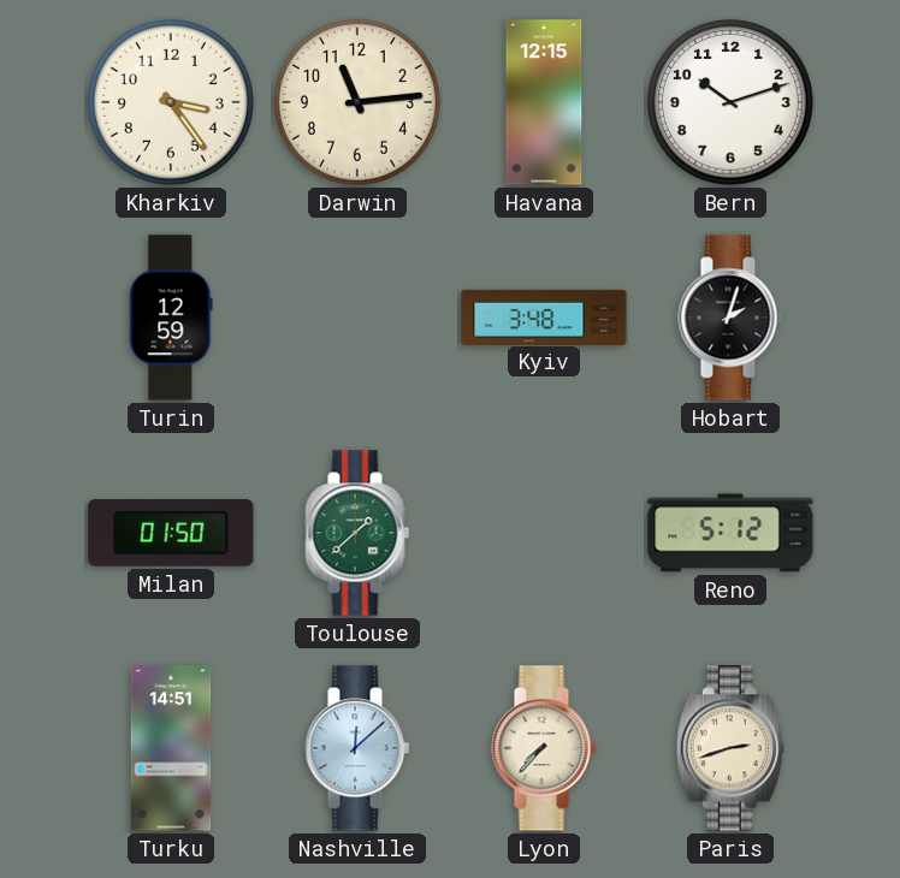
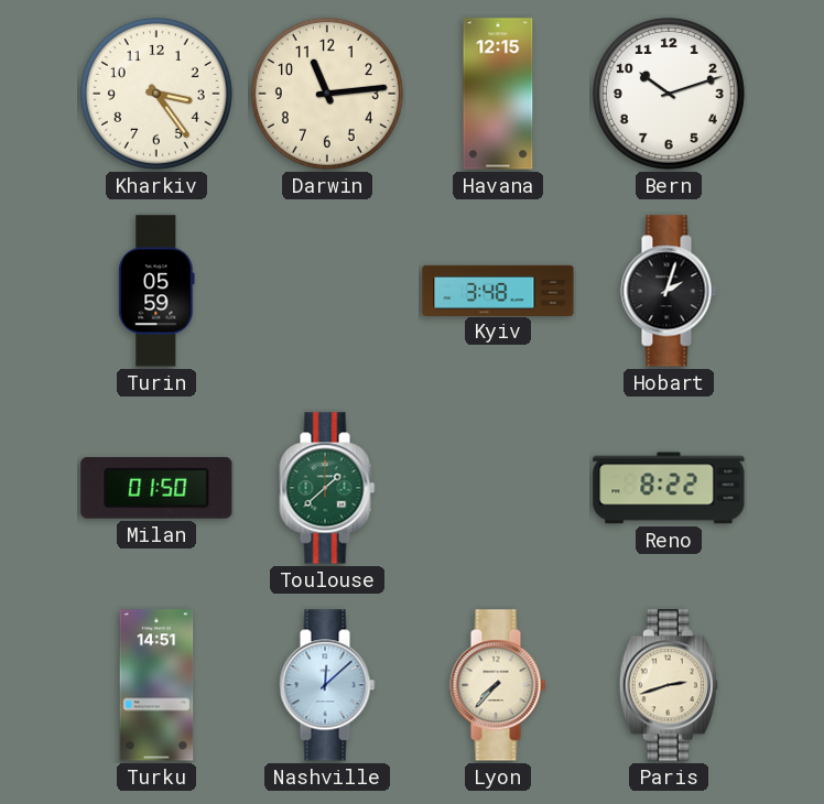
Turin: 12:59 -> 05:59 (156, 291)
Reno: 5:12 -> 8:22 (669, 488)
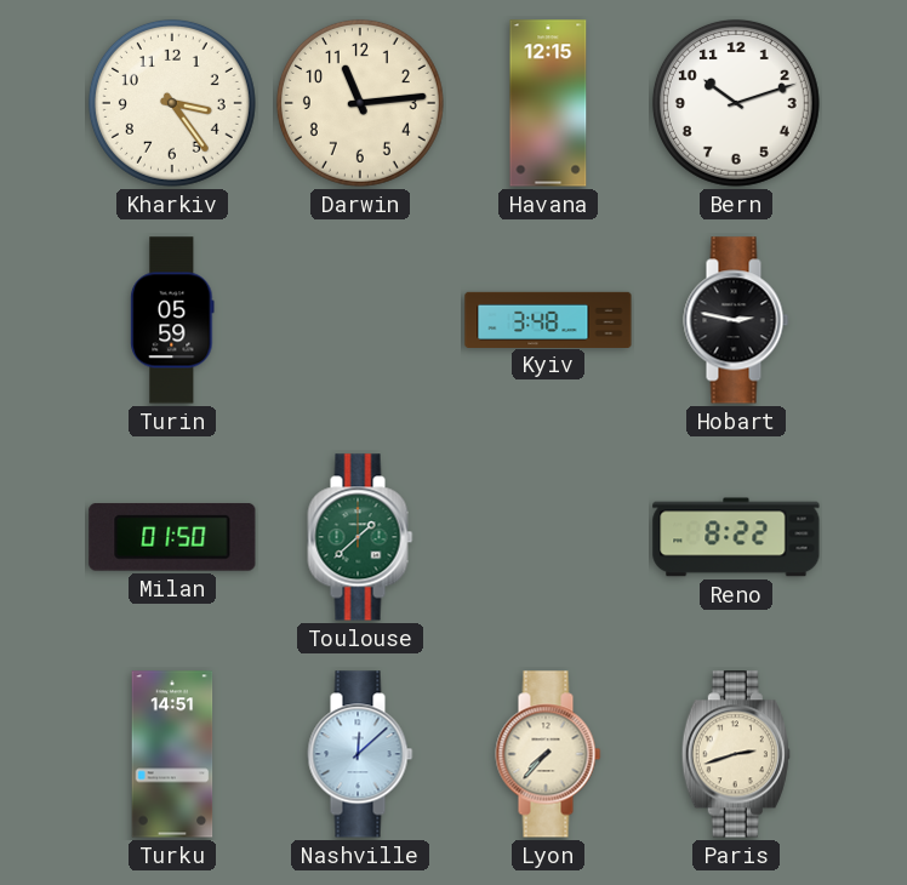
Hobart: 2:03 -> 2:47 (736, 320)
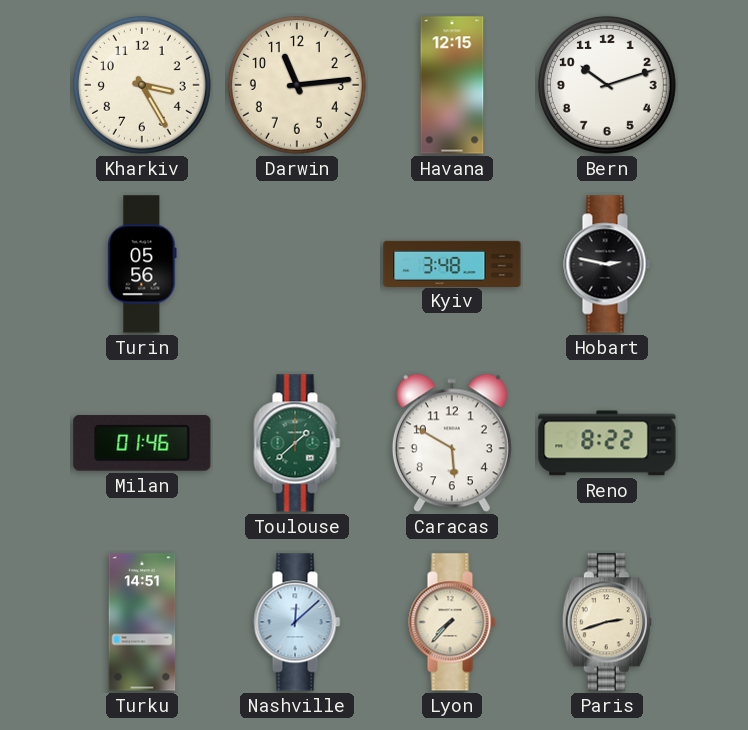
Kharkiv: 3:24 -> 3:25 (142, 85)
Turin: 05:59 -> 05:56 (142, 264)
Milan: 01:50 -> 01:46 (142, 444)
Caracas: none -> 5:50 (452, 443)
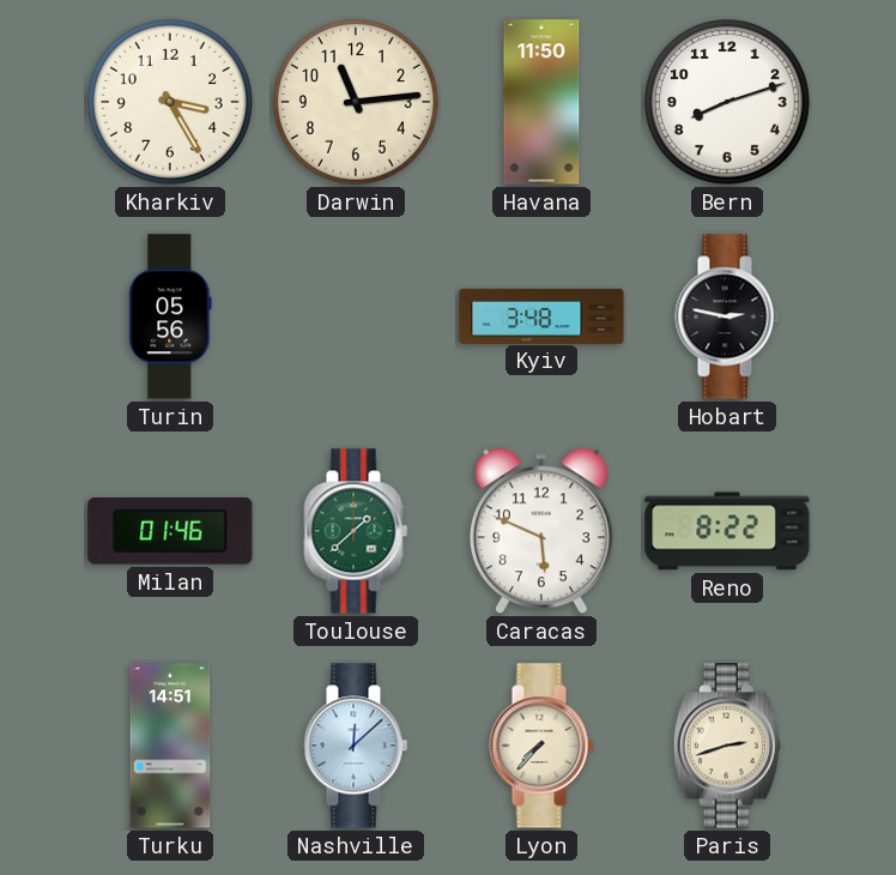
Havana: 12:15 -> 11:50 (541, 102)
Bern: 10:12 -> 8:12 (727, 102)
Caracas: 5:50 -> 5:49 (541, 531)
